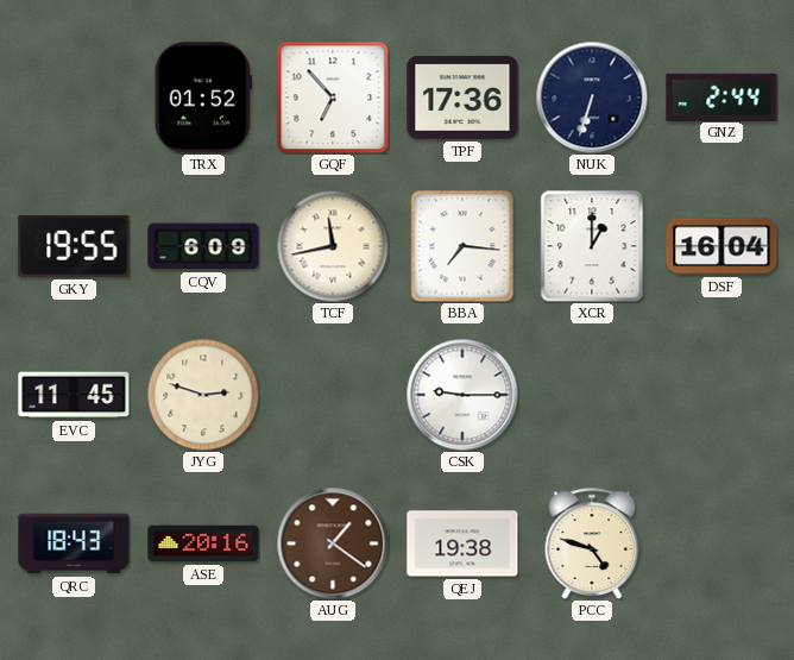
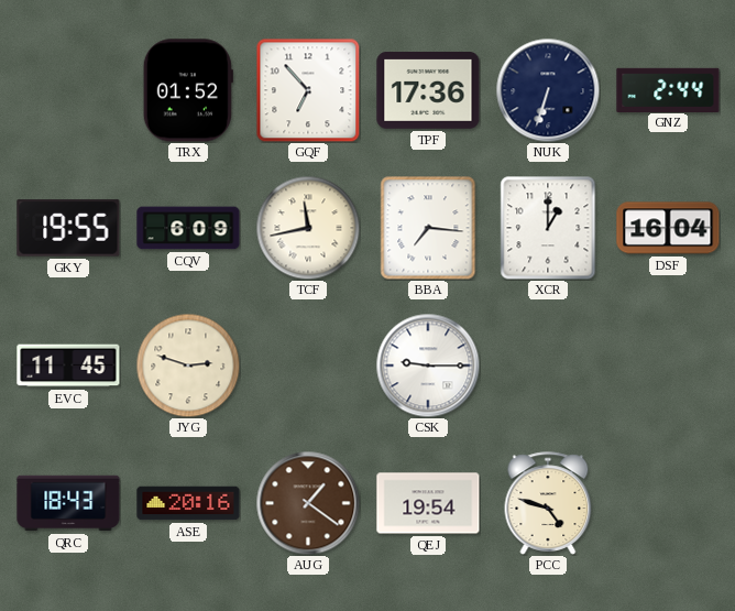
QEJ: 19:38 -> 19:54 (428, 503)
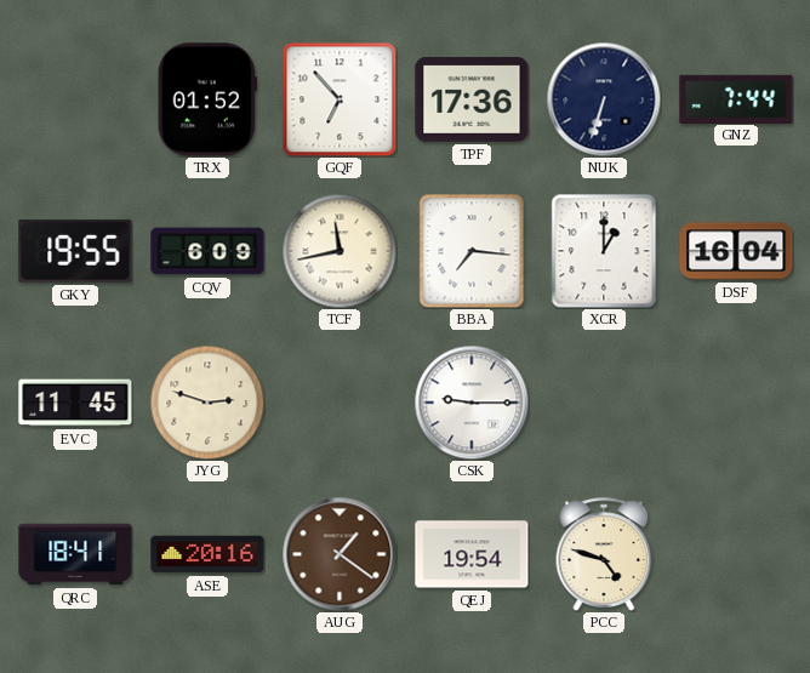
GNZ: 2:44 -> 7:44 (736, 98)
QRC: 18:43 -> 18:41 (75, 554)
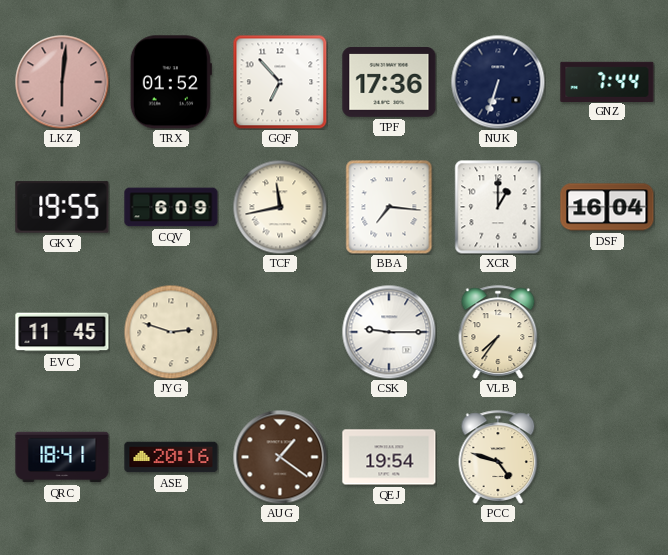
LKZ: none -> 6:01 (62, 82)
VLB: none -> 7:36 (498, 332)
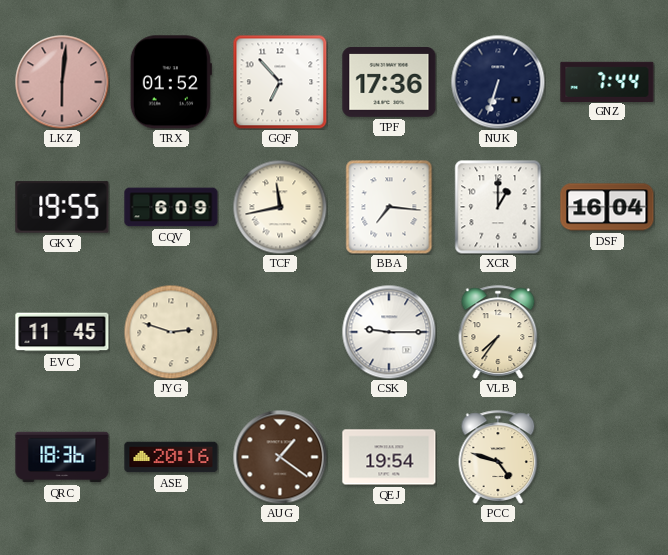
QRC: 18:41 -> 18:36 (62, 457)
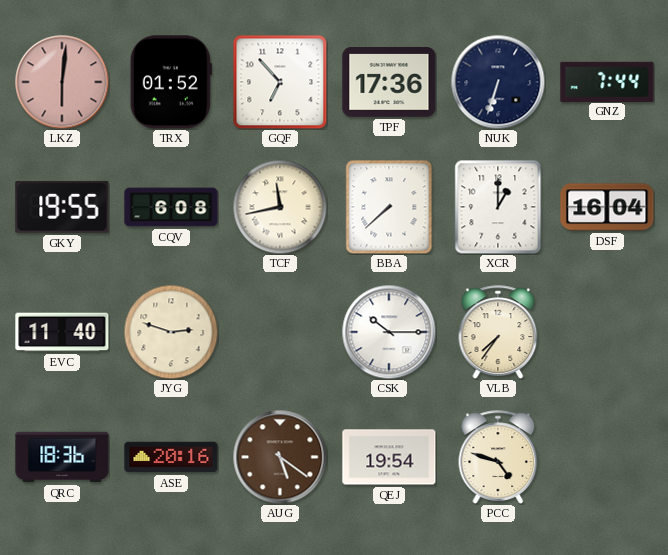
CQV: 6:09 -> 6:08 (171, 207)
BBA: 7:16 -> 7:38 (389, 207)
EVC: 11:45 -> 11:40 (62, 332)
CSK: 9:15 -> 10:15 (389, 332)
AUG: 1:21 -> 5:21 (280, 457)
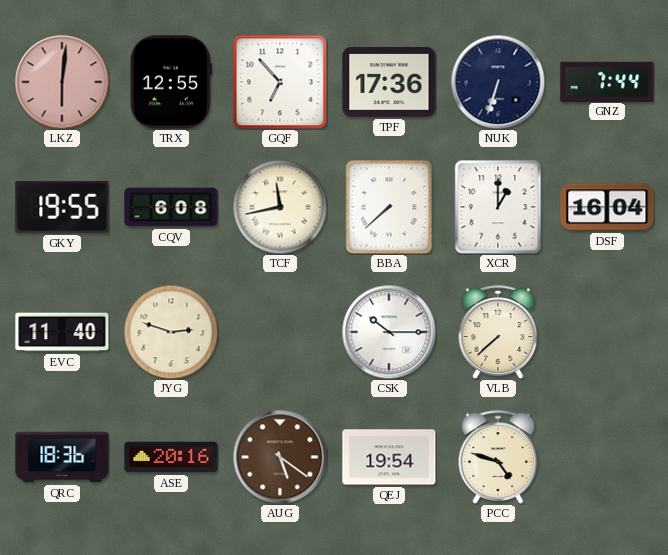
TRX: 01:52 -> 12:55 (171, 82)
VLB: 7:36 -> 7:38 (498, 332)
